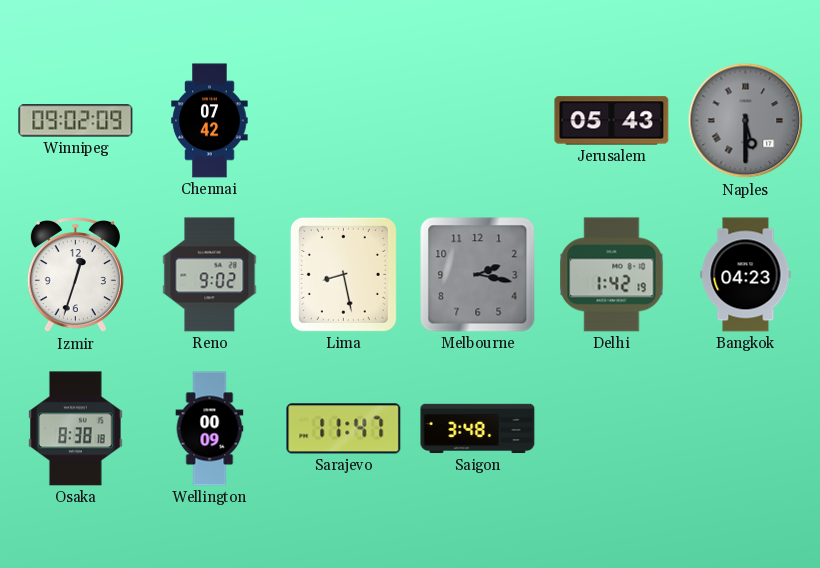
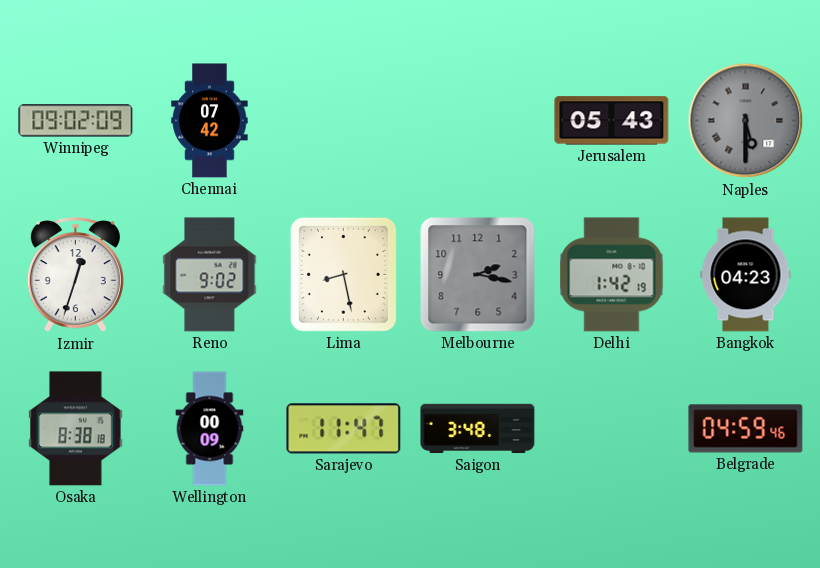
Belgrade: none -> 04:59 (746, 429)
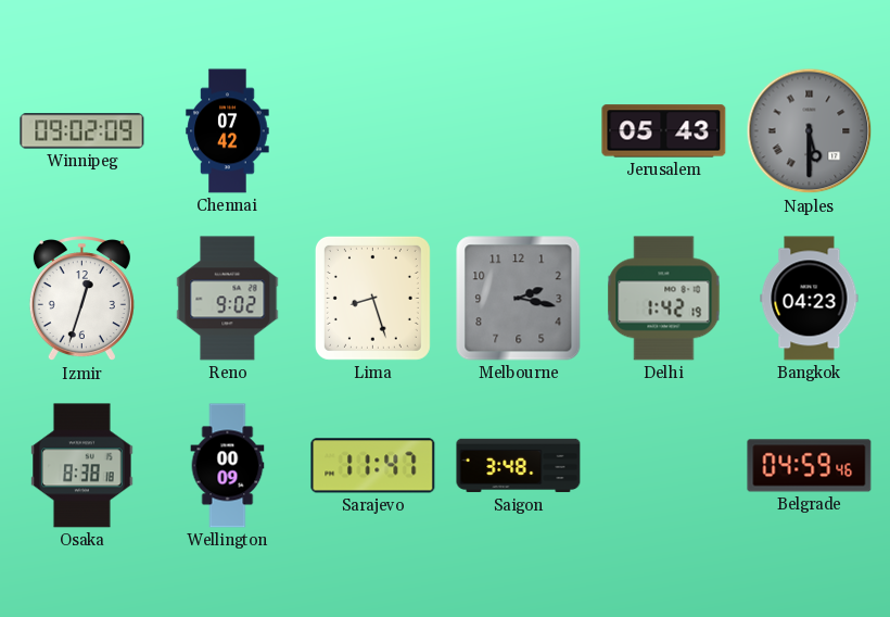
Lima: 8:28 -> 8:27 (372, 298)
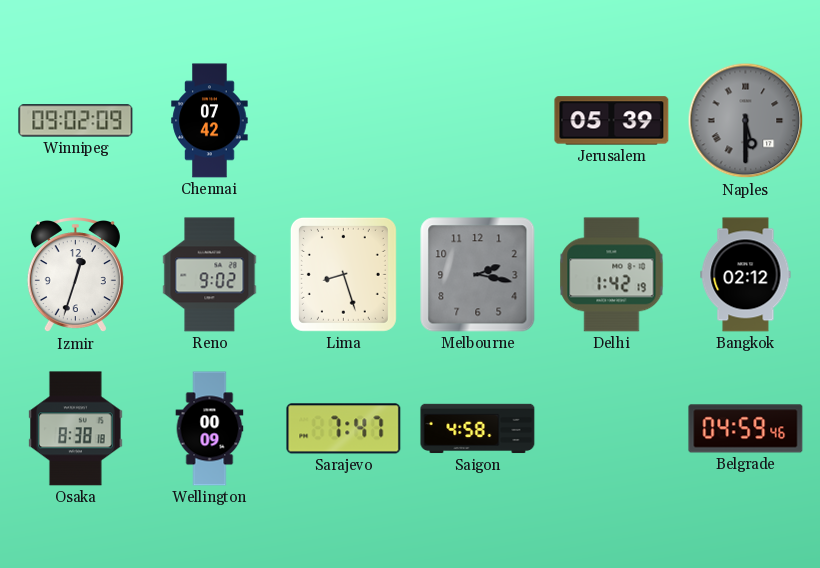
Jerusalem: 05:43 -> 05:39 (612, 121)
Bangkok: 04:23 -> 02:12 (746, 275)
Sarajevo: 11:47 -> 7:47 (344, 429)
Saigon: 3:48 -> 4:58 (478, 429)
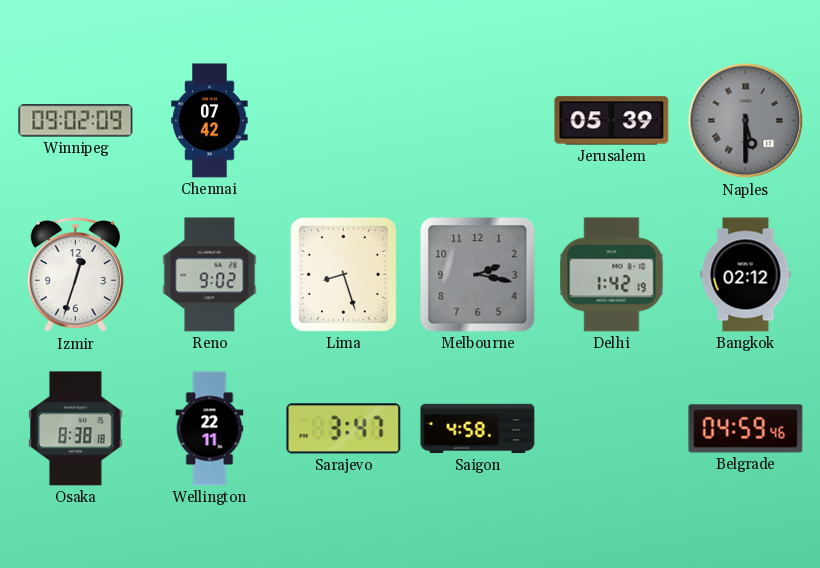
Wellington: 00:09 -> 22:11 (210, 429)
Sarajevo: 7:47 -> 3:47 (344, 429)
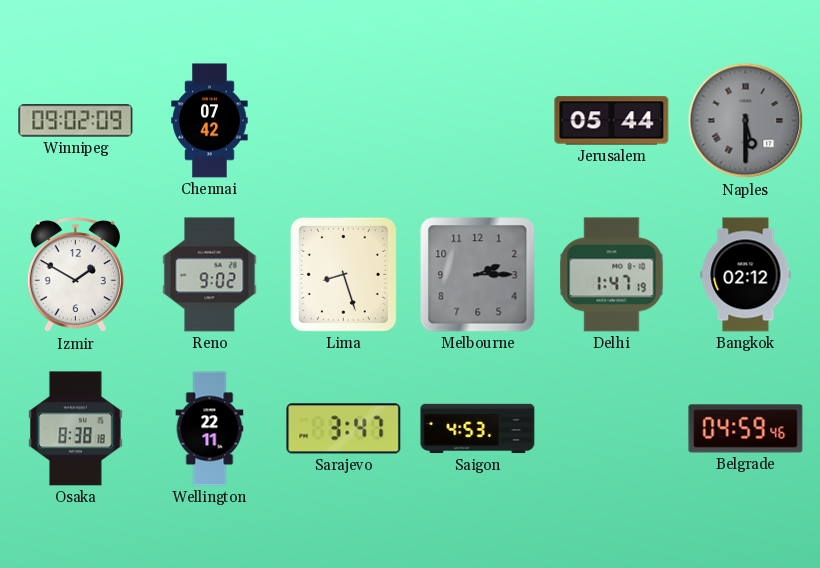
Jerusalem: 05:39 -> 05:44 (612, 121)
Izmir: 12:33 -> 1:50 (75, 276)
Melbourne: 2:17 -> 2:15 (478, 275)
Delhi: 1:42 -> 1:47 (612, 275)
Saigon: 4:58 -> 4:53 (478, 429)
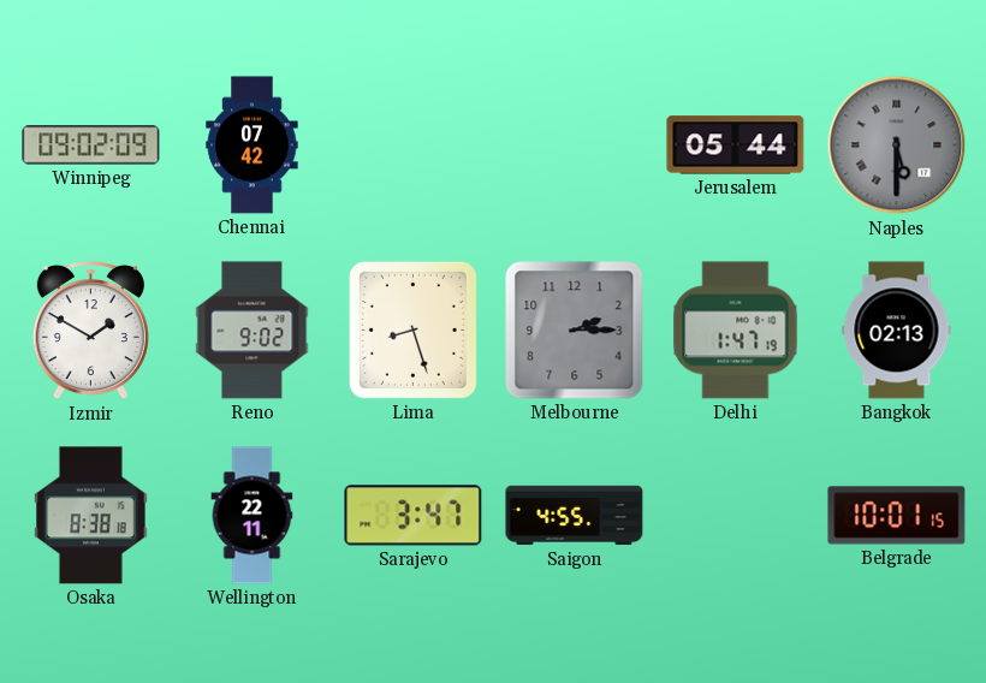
Bangkok: 02:12 -> 02:13 (897, 331)
Saigon: 4:53 -> 4:55 (575, 516)
Belgrade: 04:59 -> 10:01 (897, 516)
